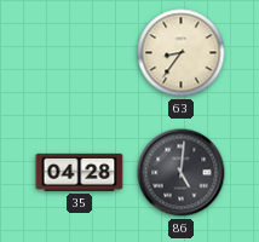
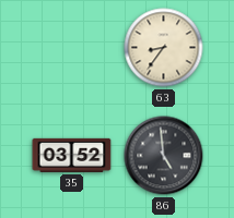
35: 04:28 -> 03:52 (72, 155)
86: 5:01 -> 4:59 (164, 156)
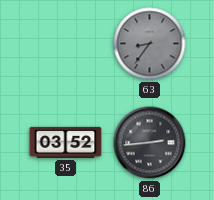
63 dial: cream -> grey (150, 44)
86: 4:59 -> 2:44 (150, 143)
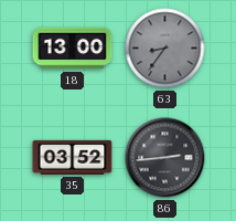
18: none -> 13:00 (73, 49)
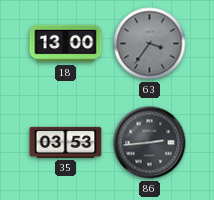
63: 8:36 -> 3:36 (150, 44)
35: 03:52 -> 03:53 (66, 142)
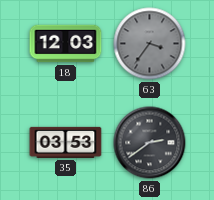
18: 13:00 -> 12:03 (66, 44)
86: 2:44 -> 2:39 (150, 143)
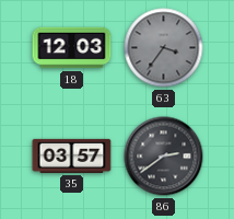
35: 03:53 -> 03:57 (72, 155)
